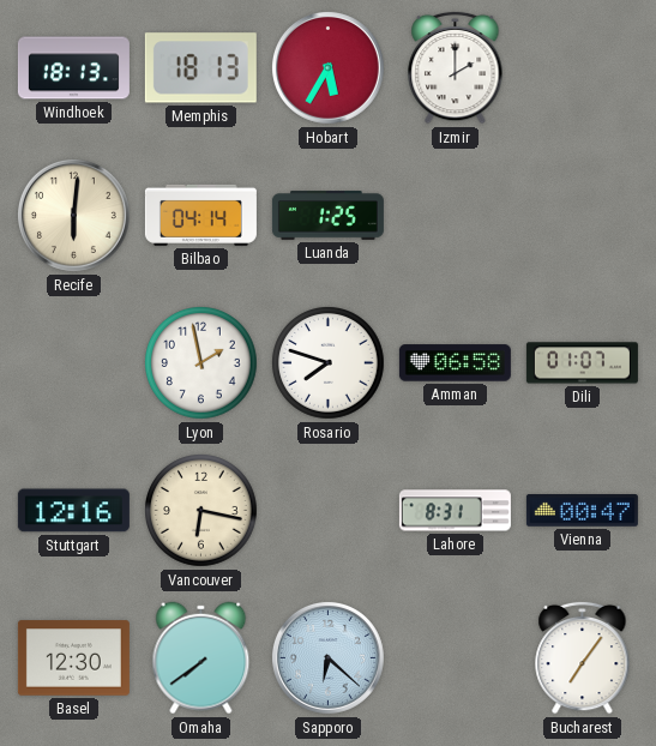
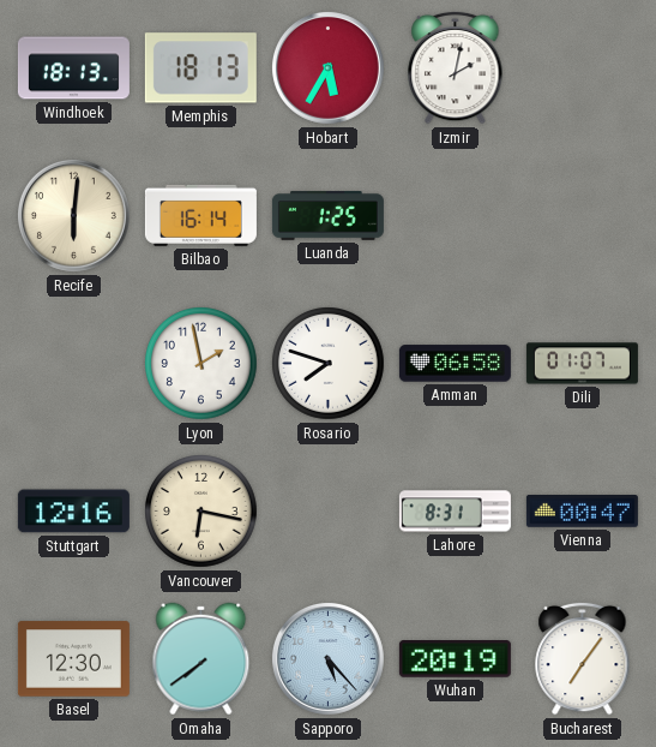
Izmir: 2:00 -> 2:02 (456, 67)
Bilbao: 04:14 -> 16:14 (200, 215)
Sapporo: 6:22 -> 5:23 (327, 658)
Wuhan: none -> 20:19 (455, 659)
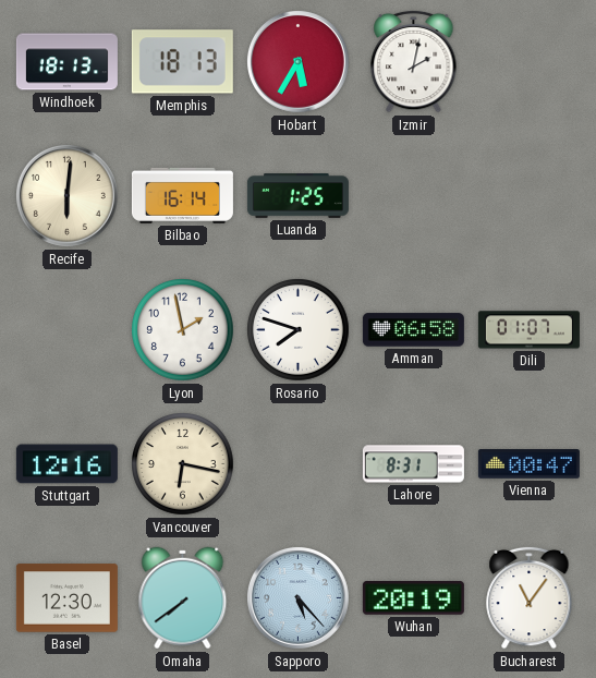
Bucharest: 7:06 -> 11:06 (530, 597)
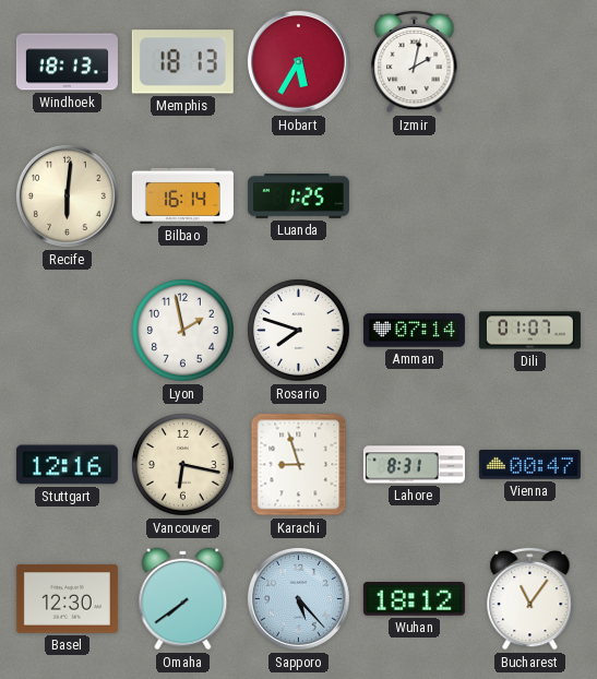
Amman: 06:58 -> 07:14 (414, 331)
Karachi: none -> 8:57 (299, 465)
Wuhan: 20:19 -> 18:12 (414, 599)
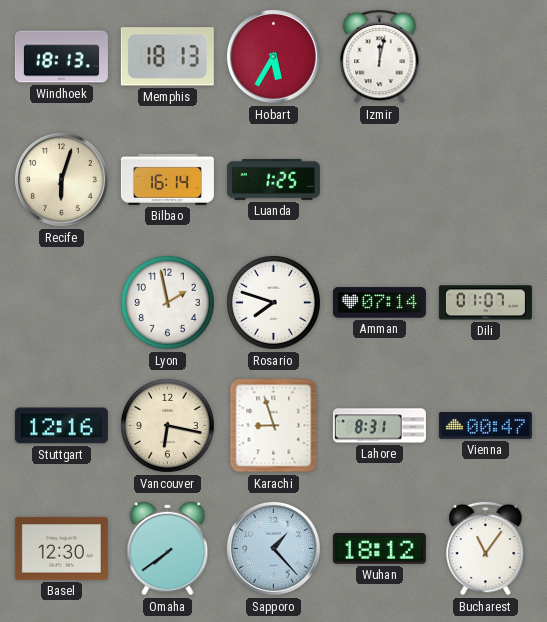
Izmir: 2:02 -> 12:02 (380, 56)
Recife: 6:01 -> 6:03 (61, 179)
Sapporo: 5:23 -> 1:23 (273, 548)
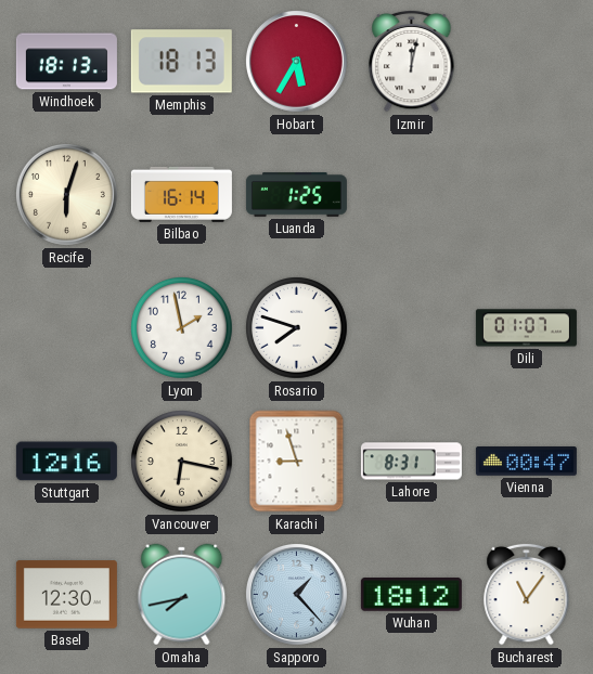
Amman: 07:14 -> none (379, 303)
Omaha: 7:39 -> 7:43 (182, 595)
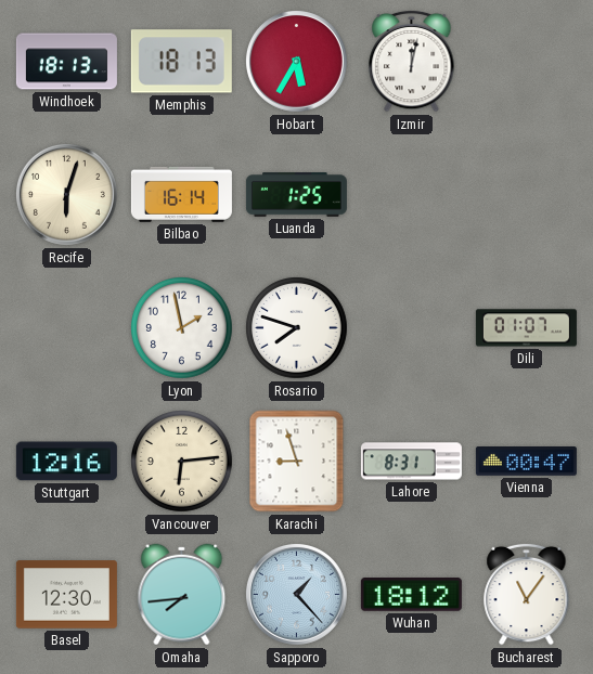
Vancouver: 6:17 -> 6:14 (182, 462)
Omaha: 7:43 -> 7:44 (182, 595)
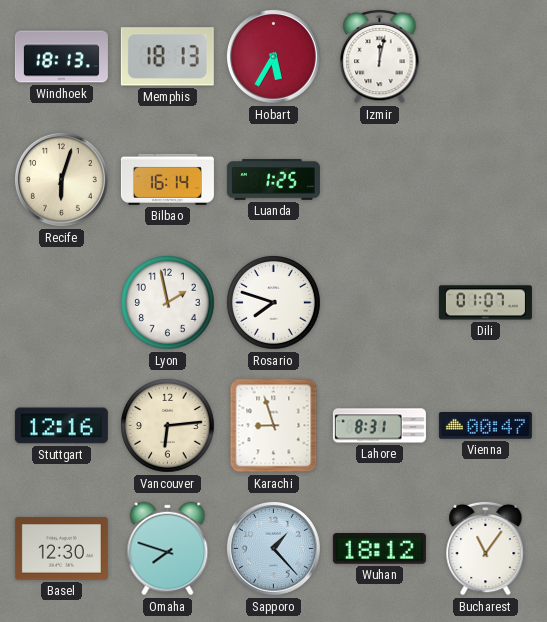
Omaha: 7:44 -> 7:48 (168, 549)
